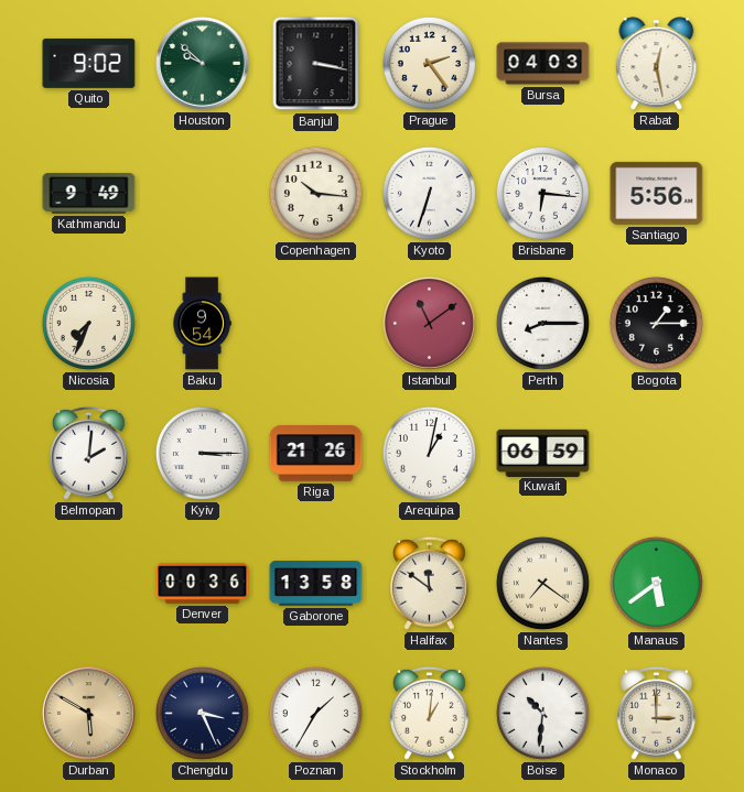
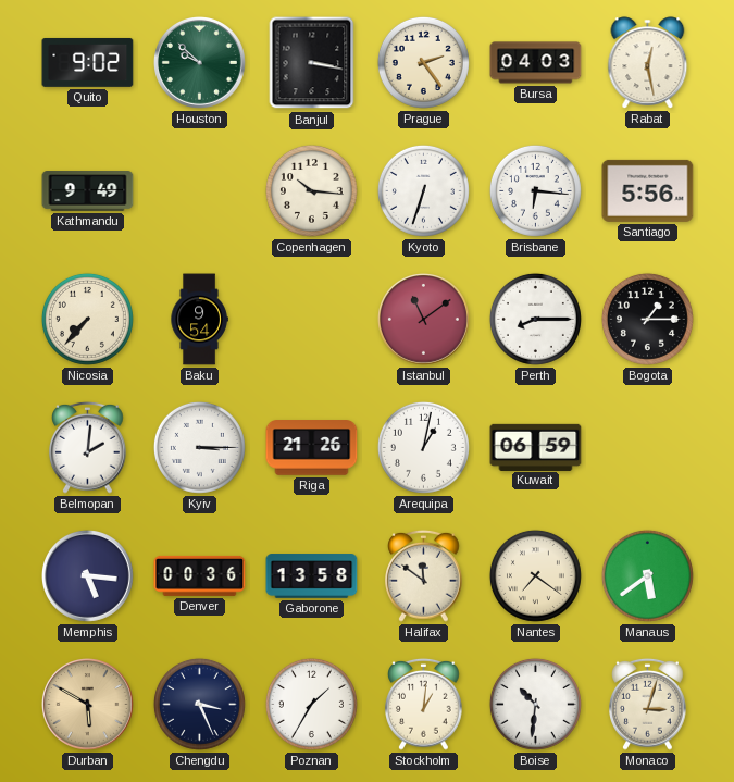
Nicosia: 7:34 -> 7:37 (87, 319)
Memphis: none -> 5:16 (88, 576)
Monaco: 3:00 -> 3:03 (648, 704)
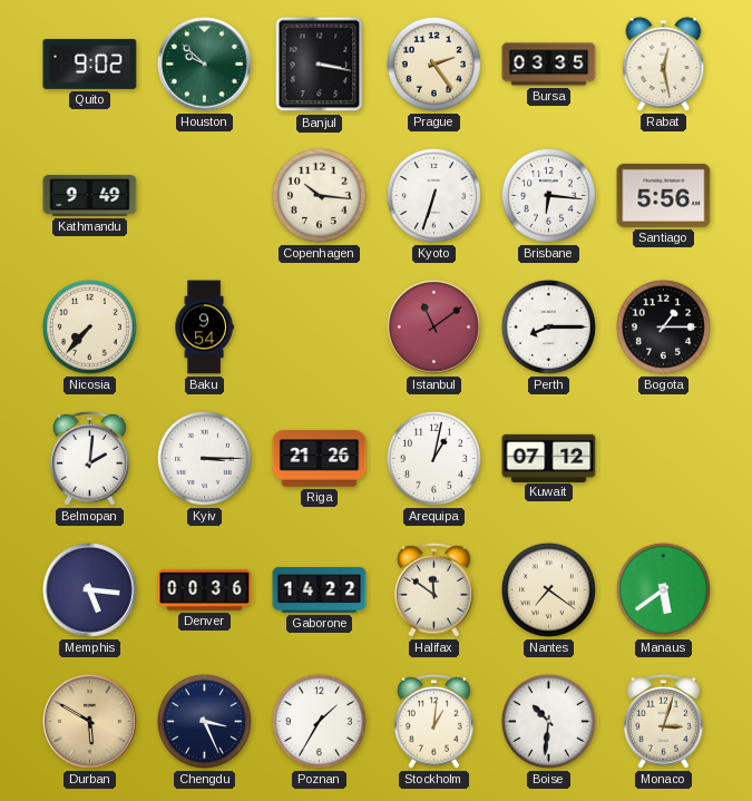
Bursa: 04:03 -> 03:35 (549, 65)
Kuwait: 06:59 -> 07:12 (549, 458)
Gaborone: 13:58 -> 14:22 (320, 590)
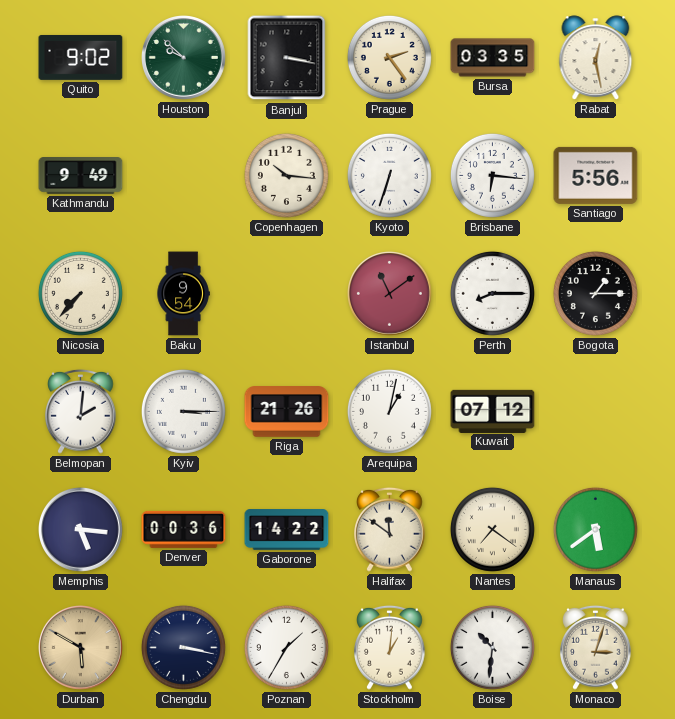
Chengdu: 3:26 -> 3:17 (183, 647)
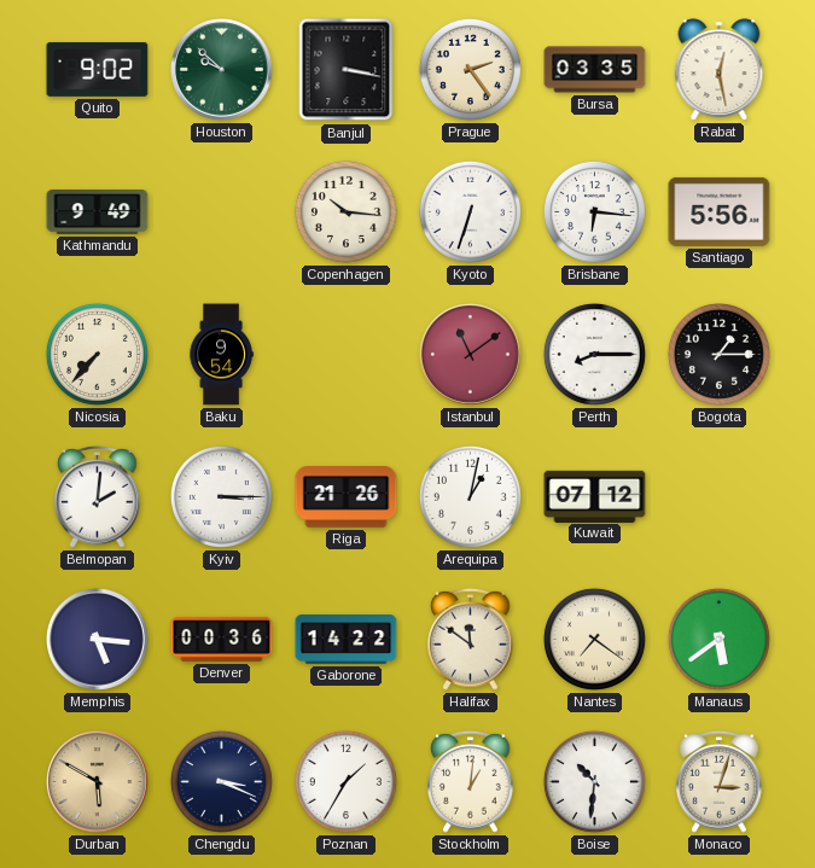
Chengdu: 3:17 -> 3:19 (221, 781)
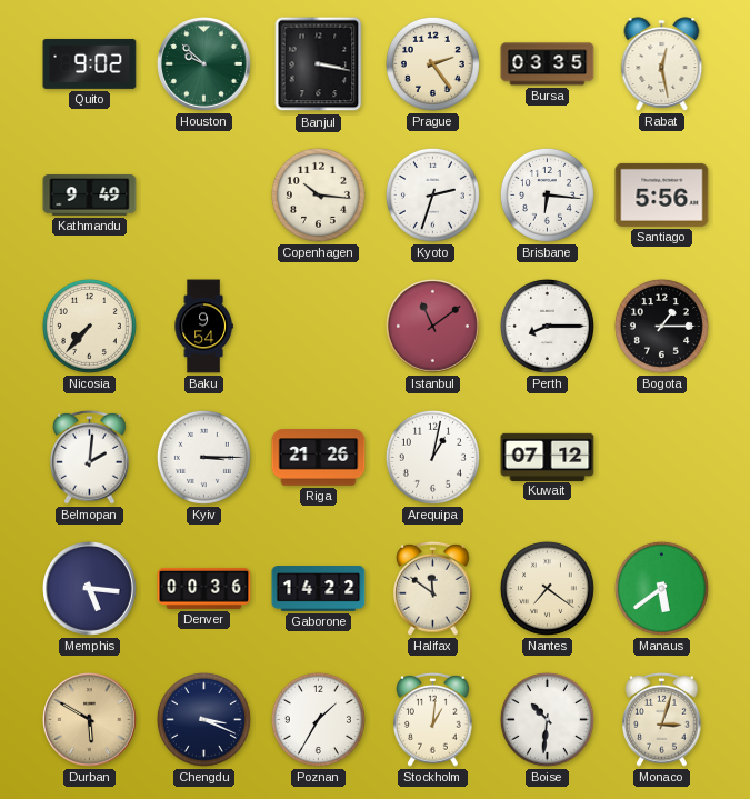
Kyoto: 6:33 -> 2:33 (432, 194)
